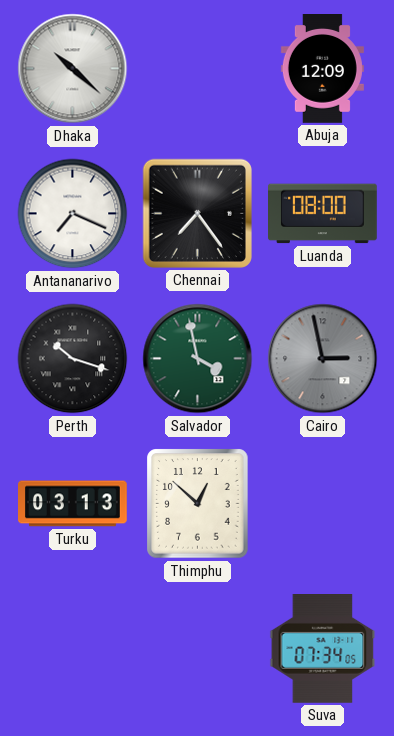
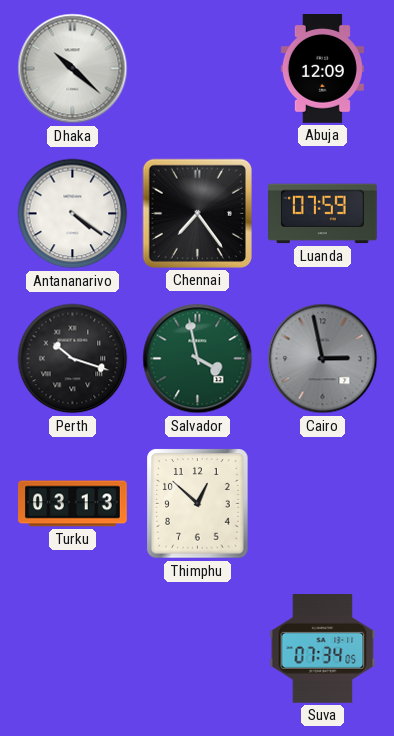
Antananarivo: 7:19 -> 4:21 (73, 214)
Luanda: 08:00 -> 07:59 (323, 214)
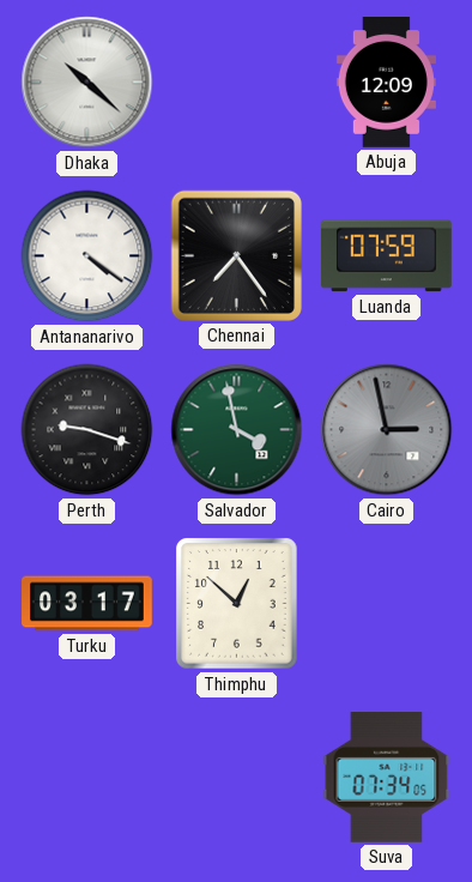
Perth: 10:18 -> 9:18 (87, 430)
Turku: 03:13 -> 03:17 (87, 604)
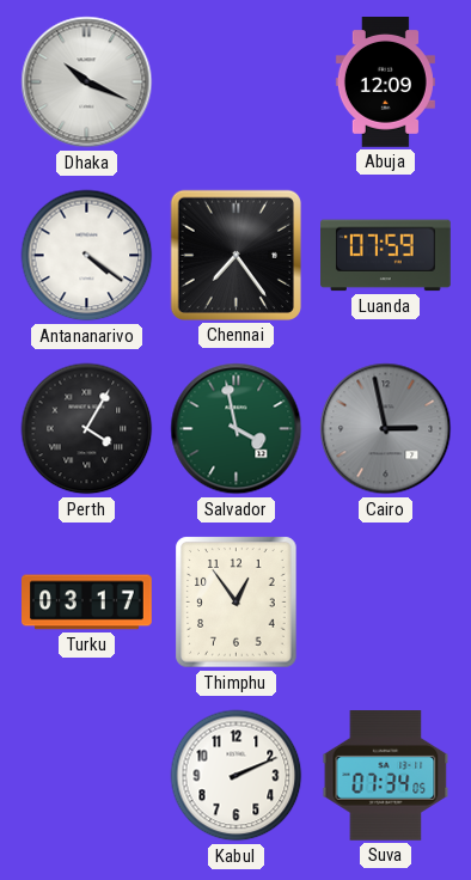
Dhaka: 10:22 -> 10:19 (87, 82)
Perth: 9:18 -> 4:05 (87, 429)
Thimphu: 12:52 -> 12:54 (237, 603)
Kabul: none -> 2:11 (237, 776)
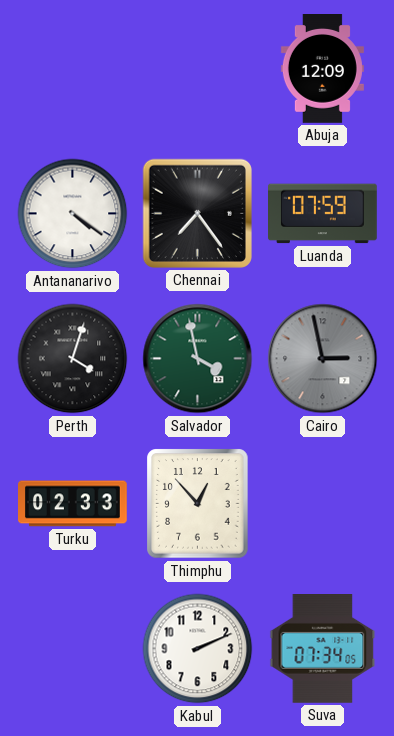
Dhaka: 10:19 -> none (87, 82)
Perth: 4:05 -> 4:03 (73, 359)
Turku: 03:17 -> 02:33 (73, 504)
Thimphu: 12:54 -> 12:53 (198, 504)
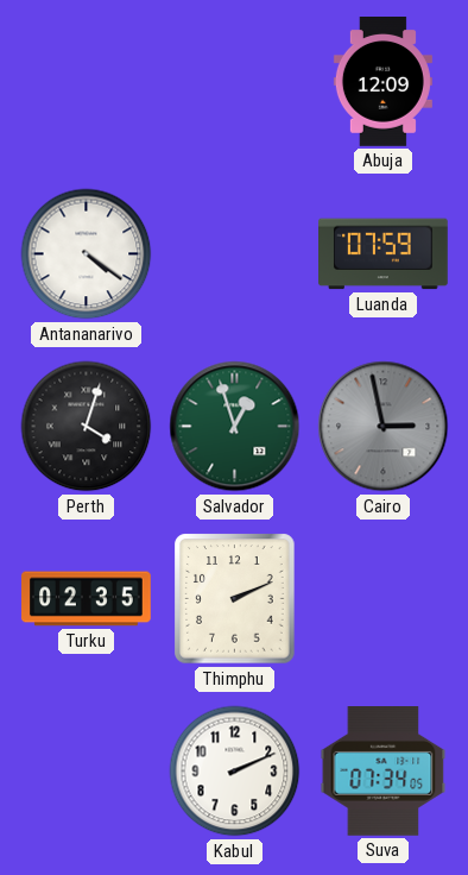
Chennai: 7:24 -> none (197, 213)
Salvador: 3:58 -> 12:57 (235, 427)
Turku: 02:33 -> 02:35 (87, 599)
Thimphu: 12:53 -> 2:11 (235, 599)
